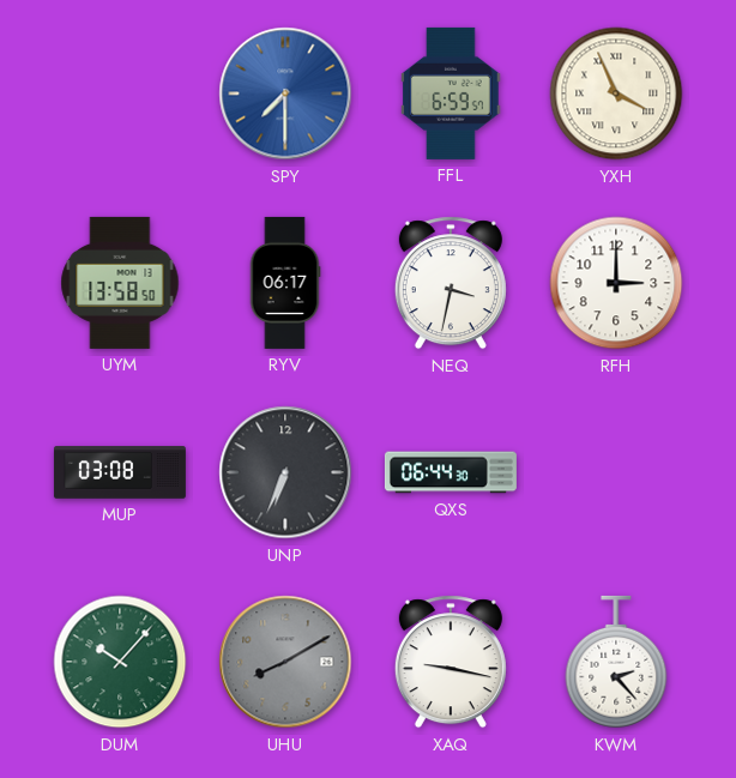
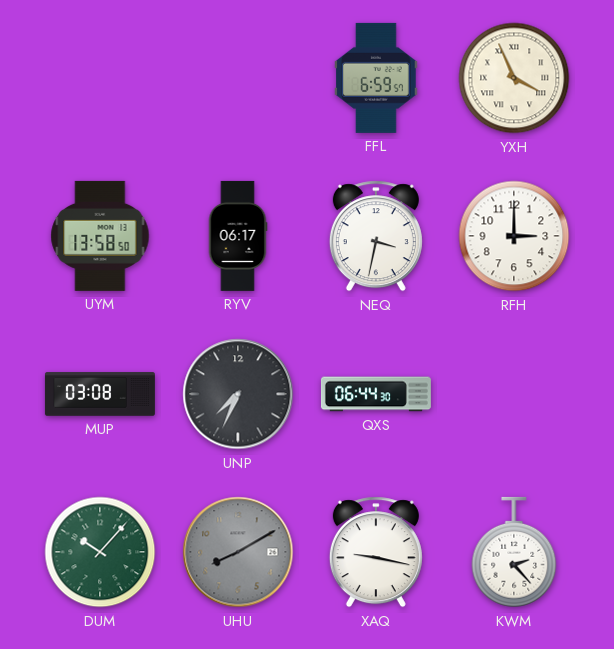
SPY: 7:30 -> none (285, 94)
UNP: 6:34 -> 7:34 (238, 394)
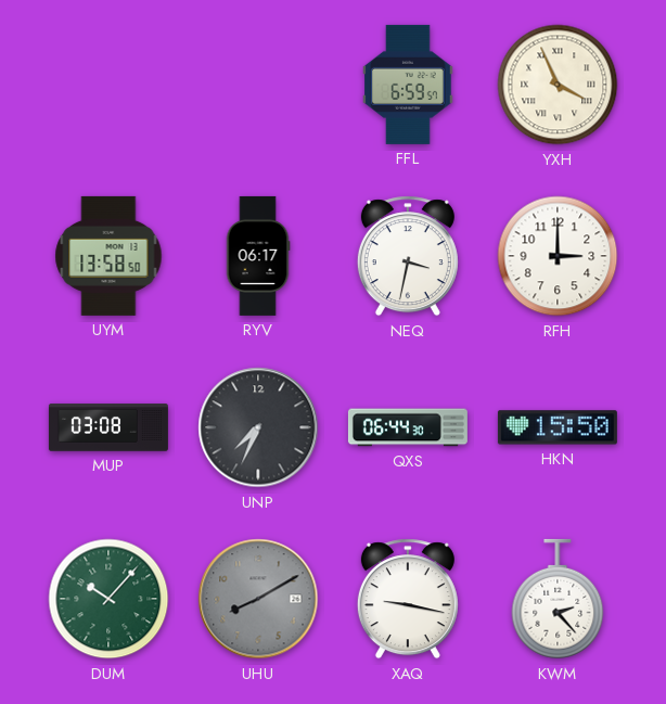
HKN: none -> 15:50 (558, 427)
